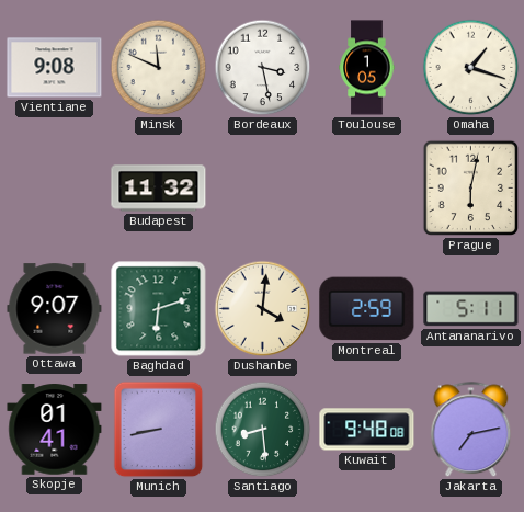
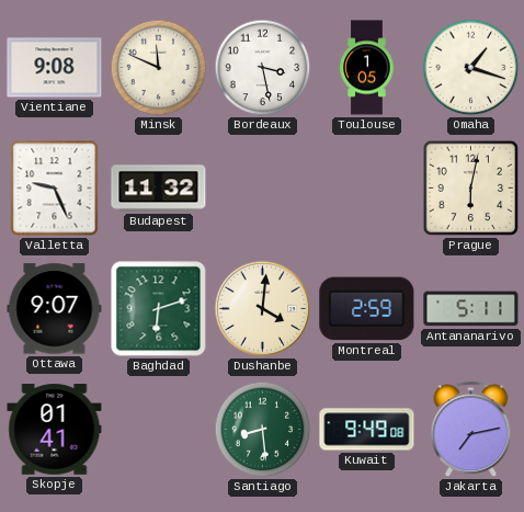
Valletta: none -> 9:26 (55, 189)
Munich: 8:43 -> none (159, 430)
Kuwait: 9:48 -> 9:49 (367, 430)
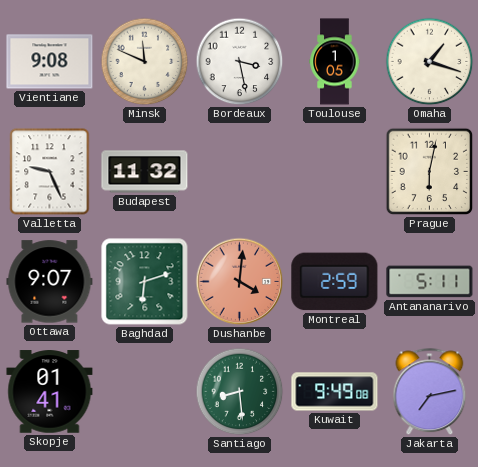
Dushanbe dial: cream -> salmon (240, 282)
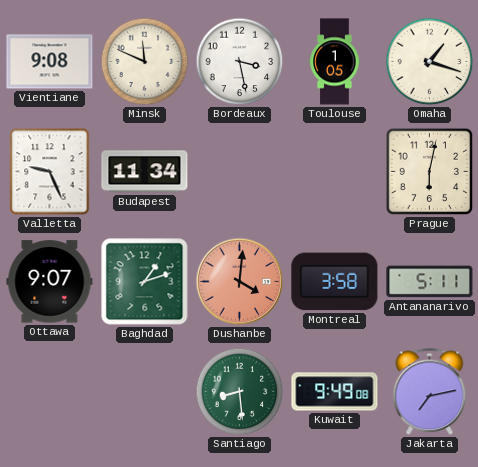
Budapest: 11:32 -> 11:34 (145, 172)
Baghdad: 6:12 -> 1:12 (145, 282)
Montreal: 2:59 -> 3:58 (335, 282)
Skopje: 01:41 -> none (50, 392)
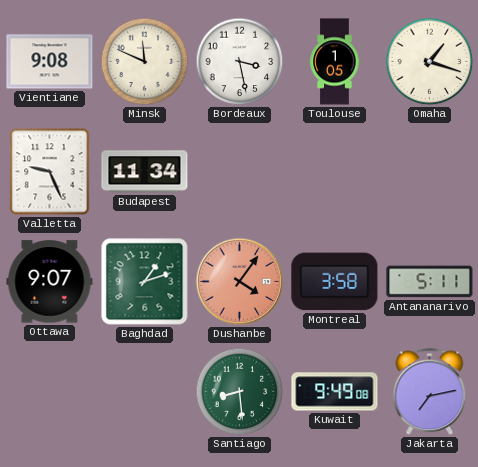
Prague: 6:02 -> none (430, 172)
Dushanbe: 4:01 -> 4:06 (240, 282)
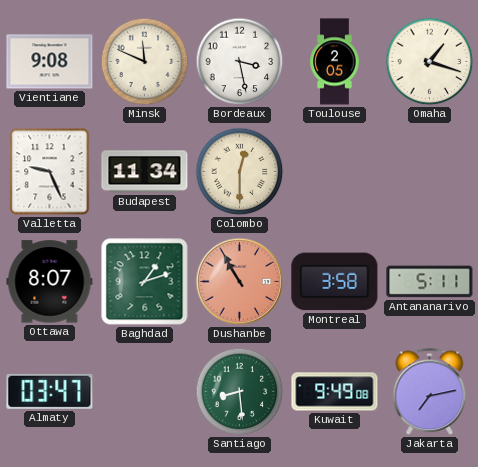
Toulouse: 1:05 -> 2:05 (335, 62)
Colombo: none -> 12:30 (240, 172)
Ottawa: 9:07 -> 8:07 (50, 282)
Dushanbe: 4:06 -> 10:55 (240, 282)
Almaty: none -> 03:47 (50, 391)
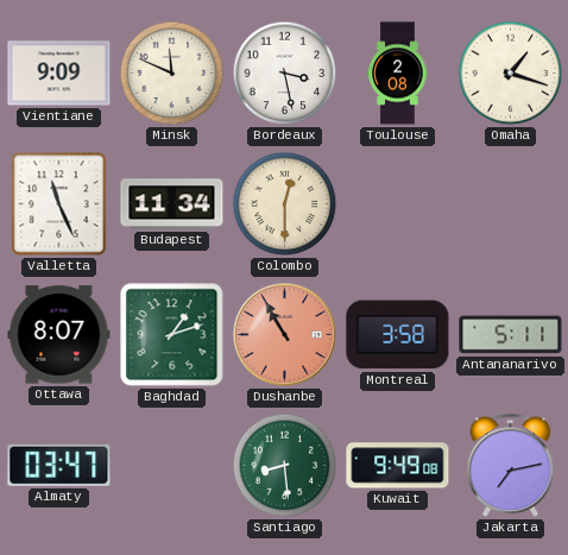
Vientiane: 9:08 -> 9:09 (59, 74)
Toulouse: 2:05 -> 2:08 (398, 74)
Valletta: 9:26 -> 11:26 (59, 204)
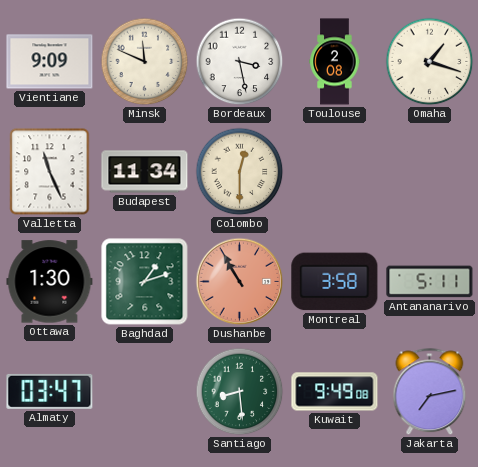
Ottawa: 8:07 -> 1:30 (50, 282)
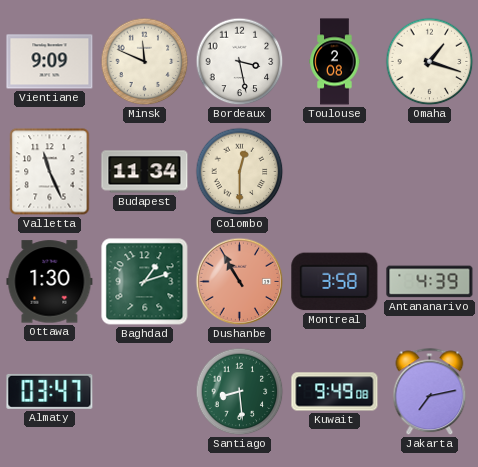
Antananarivo: 5:11 -> 4:39 (430, 282)
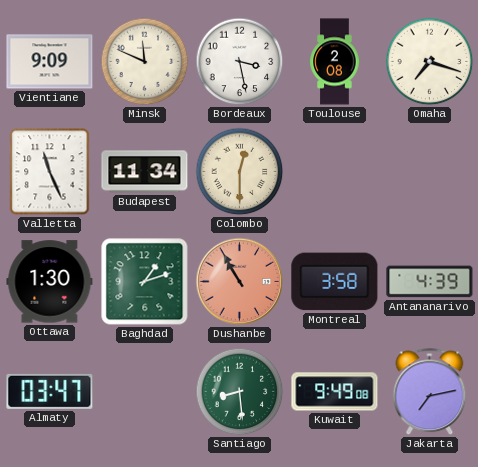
Omaha: 1:18 -> 7:18 (430, 62)
